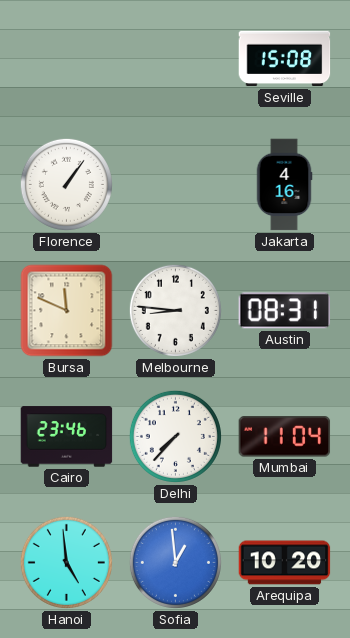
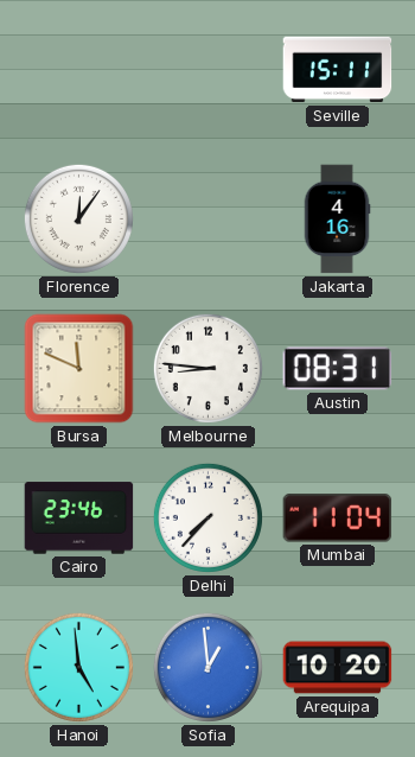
Seville: 15:08 -> 15:11 (338, 70)
Florence: 1:06 -> 12:06 (78, 218)
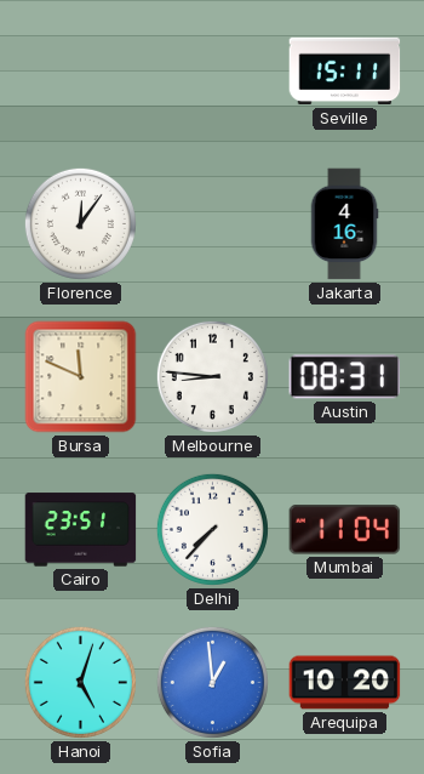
Cairo: 23:46 -> 23:51 (81, 530)
Hanoi: 4:59 -> 5:03 (80, 682)
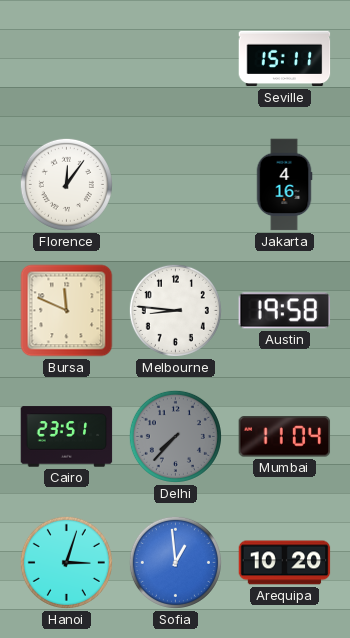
Austin: 08:31 -> 19:58 (285, 311)
Delhi dial: white -> grey (175, 436)
Hanoi: 5:03 -> 3:03 (66, 562)
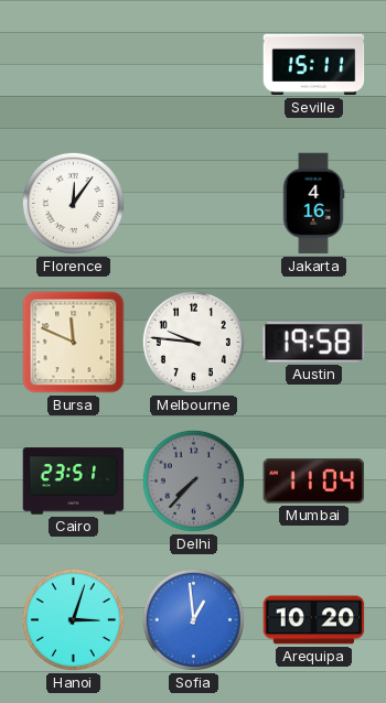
Melbourne: 8:46 -> 9:46 (193, 342)
